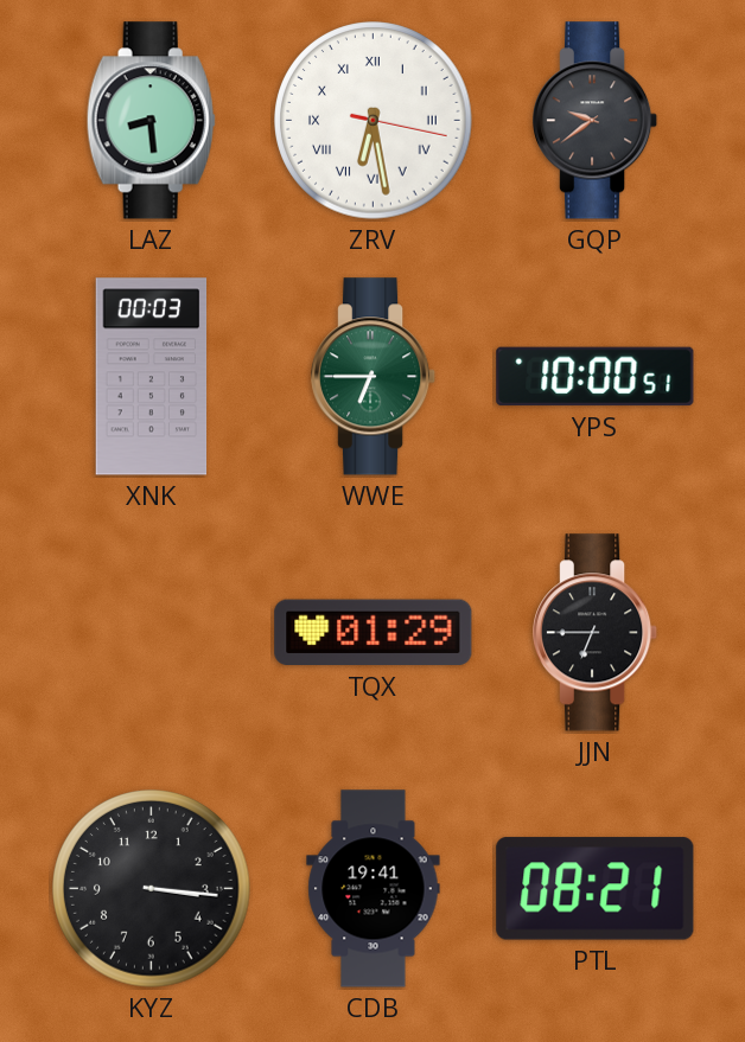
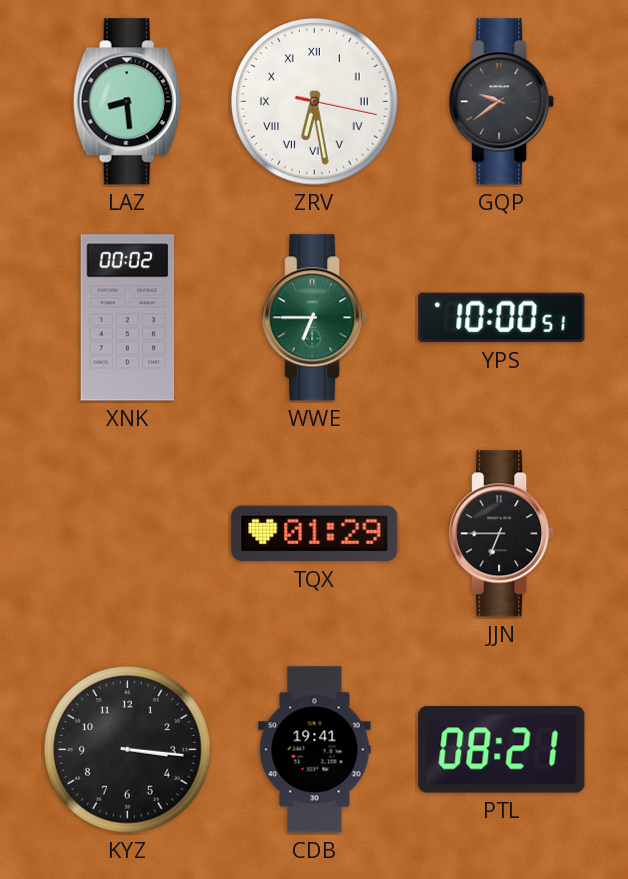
XNK: 00:03 -> 00:02 (128, 318)
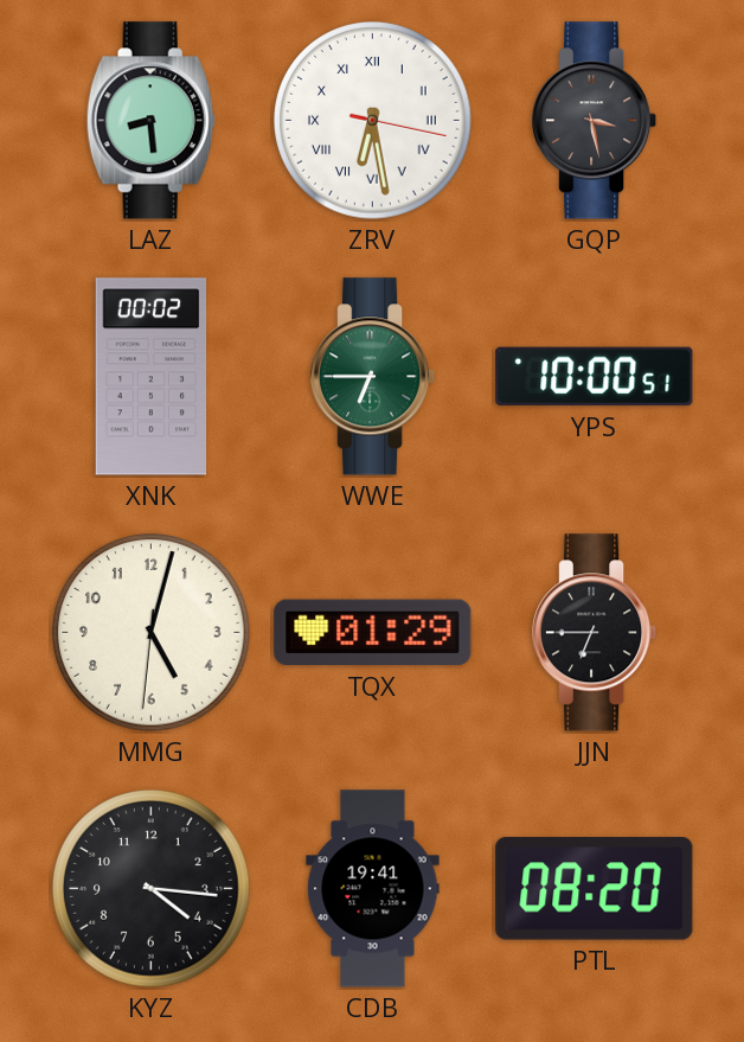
GQP: 9:39 -> 3:28 (596, 121)
MMG: none -> 5:02 (152, 633)
KYZ: 3:16 -> 4:16 (152, 889)
PTL: 08:21 -> 08:20 (595, 889)
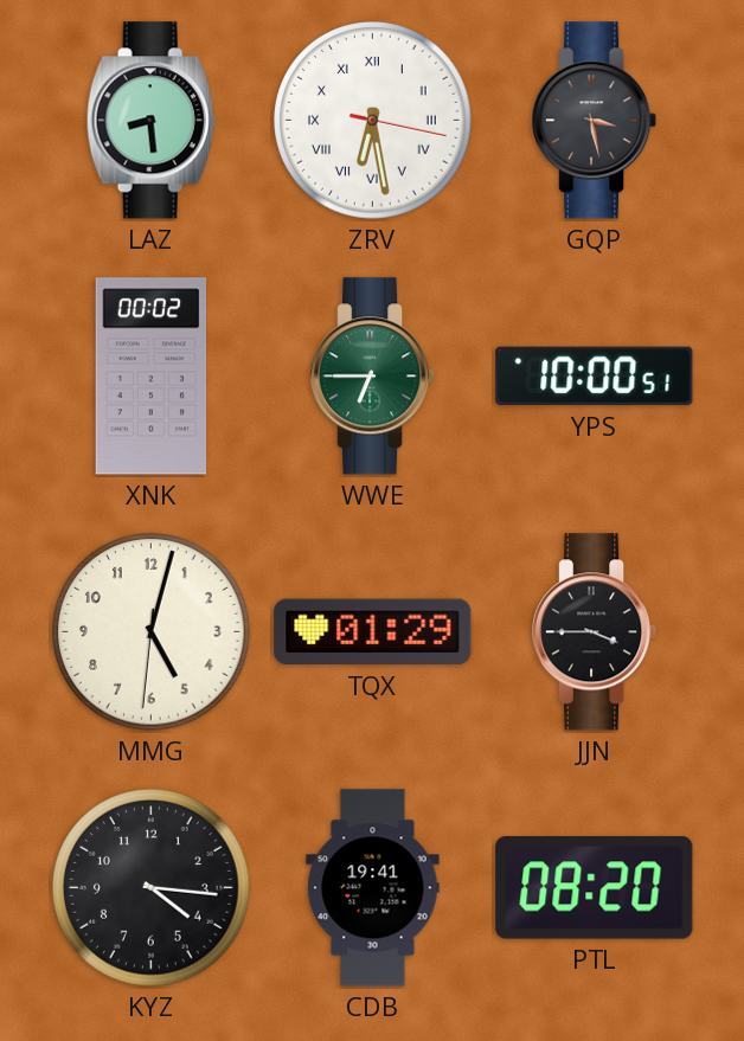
JJN: 6:45 -> 3:45 (596, 632)
